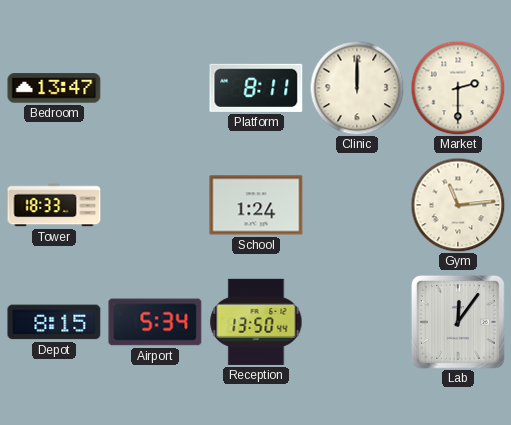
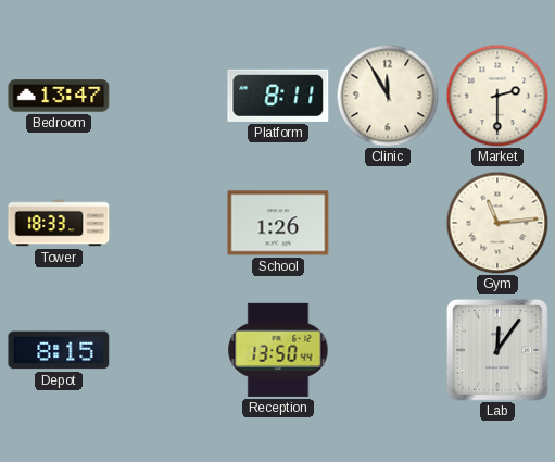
Clinic: 12:00 -> 11:55 (388, 96)
School: 1:24 -> 1:26 (278, 223)
Airport: 5:34 -> none (155, 322)
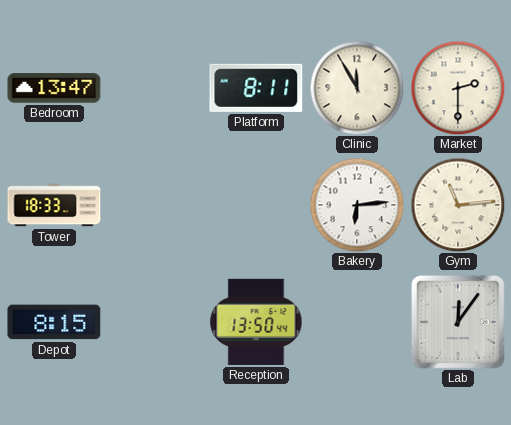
School: 1:26 -> none (278, 223)
Bakery: none -> 6:14 (357, 205)
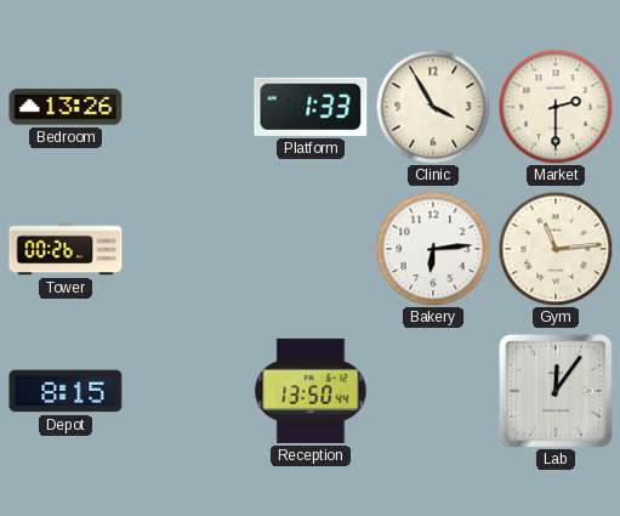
Bedroom: 13:47 -> 13:26 (66, 107)
Platform: 8:11 -> 1:33 (311, 107)
Clinic: 11:55 -> 3:55 (433, 107)
Tower: 18:33 -> 00:26 (66, 249)
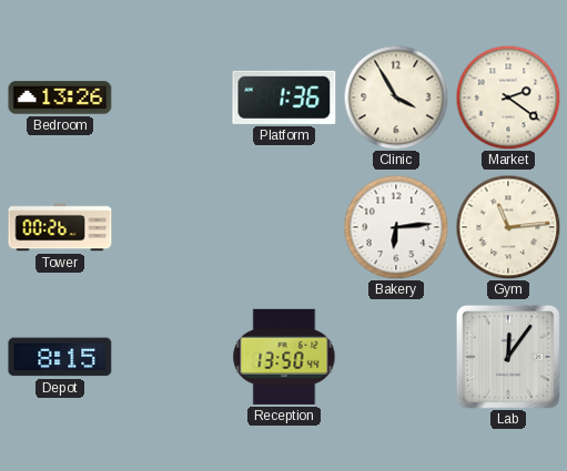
Platform: 1:33 -> 1:36 (284, 98)
Market: 2:30 -> 2:21 (508, 98)
